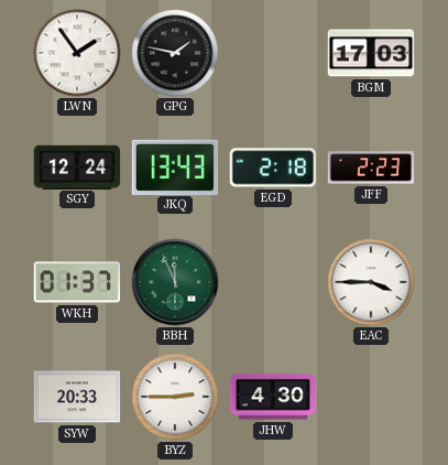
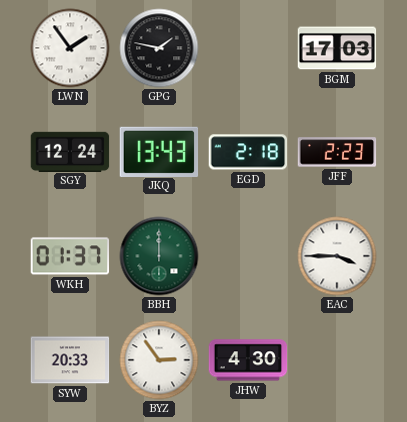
BBH: 11:56 -> 12:00 (159, 256)
BYZ: 2:45 -> 2:54 (159, 360)
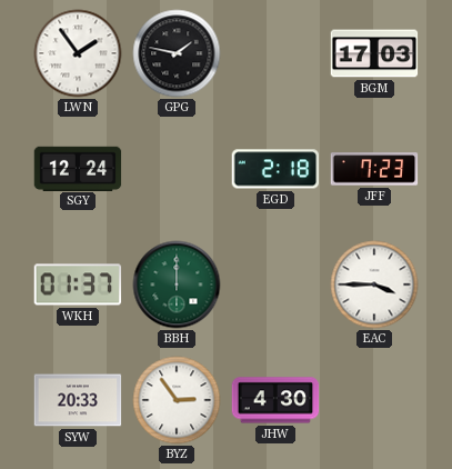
JKQ: 13:43 -> none (159, 151)
JFF: 2:23 -> 7:23 (374, 169)
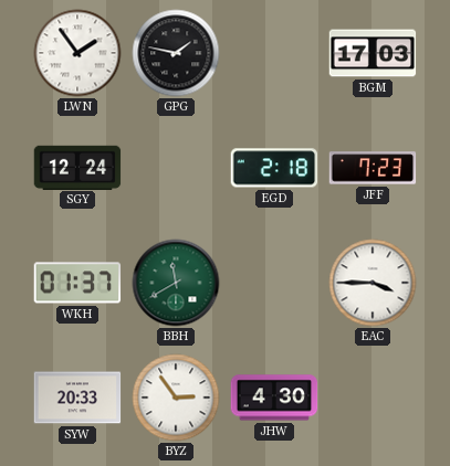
BBH: 12:00 -> 11:40 (176, 283)
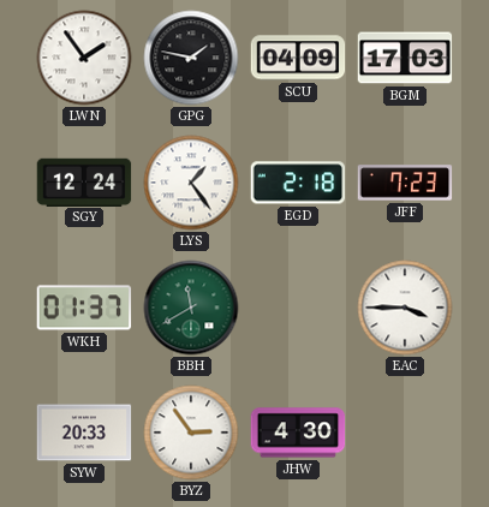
SCU: none -> 04:09 (298, 58)
LYS: none -> 1:24 (191, 183)
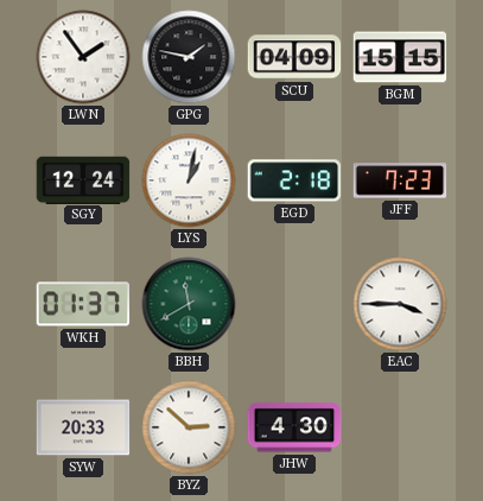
BGM: 17:03 -> 15:15 (400, 57)
LYS: 1:24 -> 1:02 (189, 180)
BYZ: 2:54 -> 2:52 (189, 427)
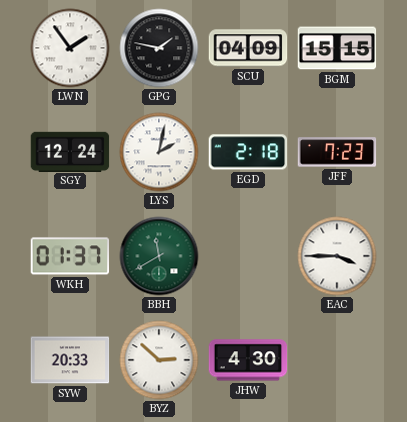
LYS: 1:02 -> 2:02 (159, 152)
